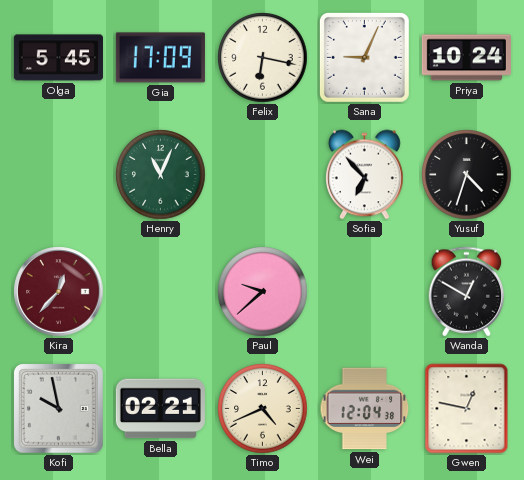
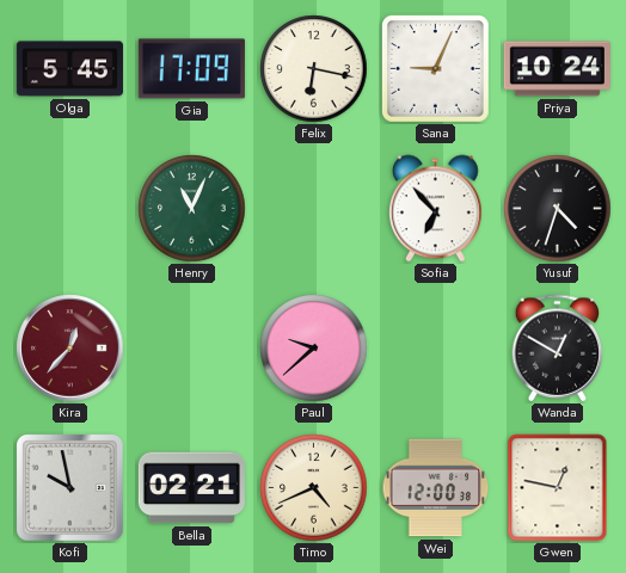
Wei: 12:04 -> 12:00 (436, 488)
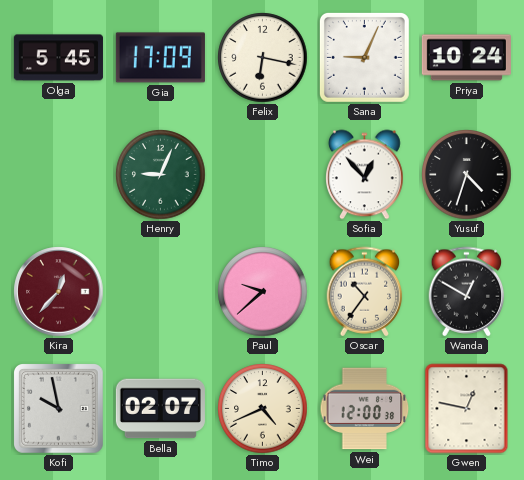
Henry: 11:04 -> 9:04 (161, 175)
Sofia: 6:53 -> 12:53 (365, 175)
Oscar: none -> 10:36 (365, 292)
Bella: 02:21 -> 02:07 (160, 409)
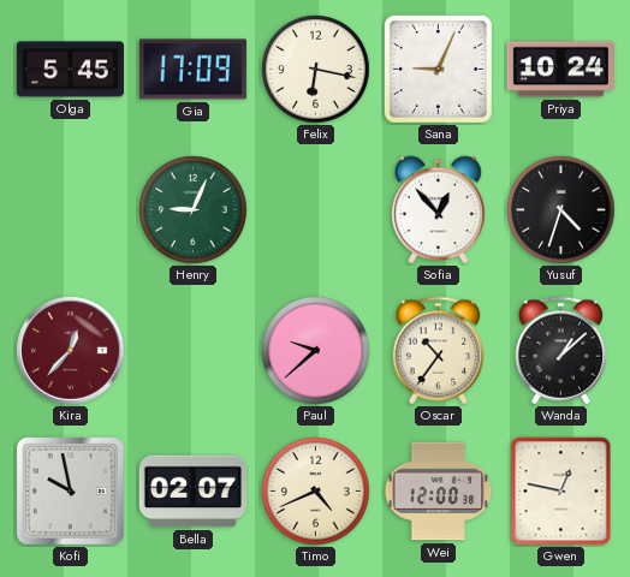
Wanda: 12:50 -> 1:08 (561, 351)
